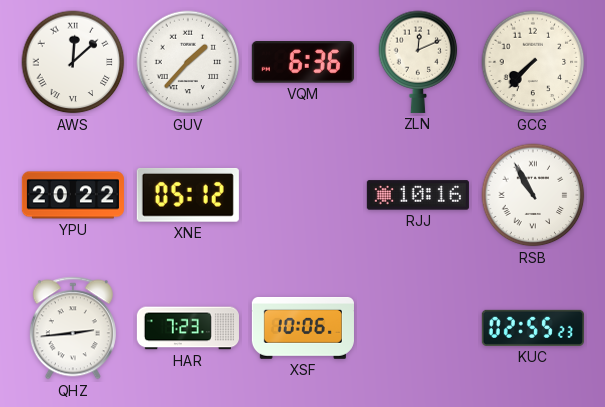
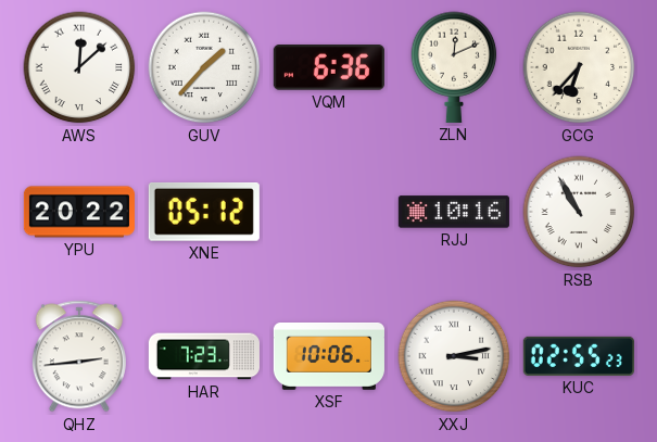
GCG: 7:37 -> 6:37 (579, 67)
XXJ: none -> 3:13 (454, 356)
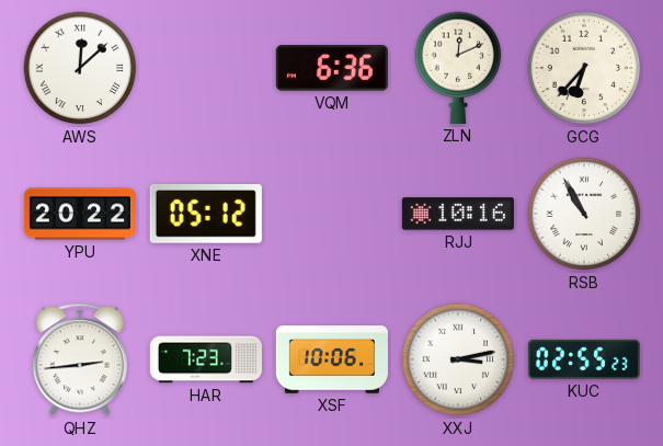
GUV: 1:37 -> none (204, 67)
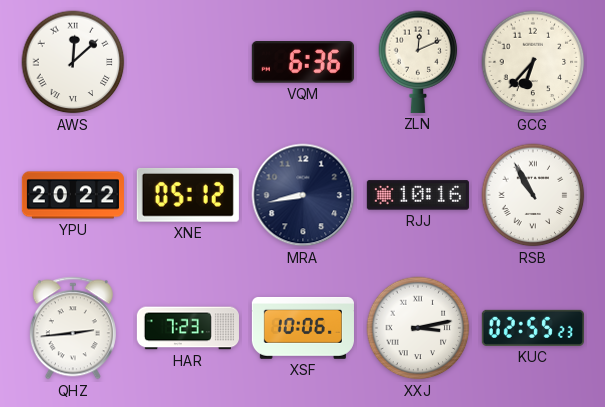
MRA: none -> 8:43 (303, 195)
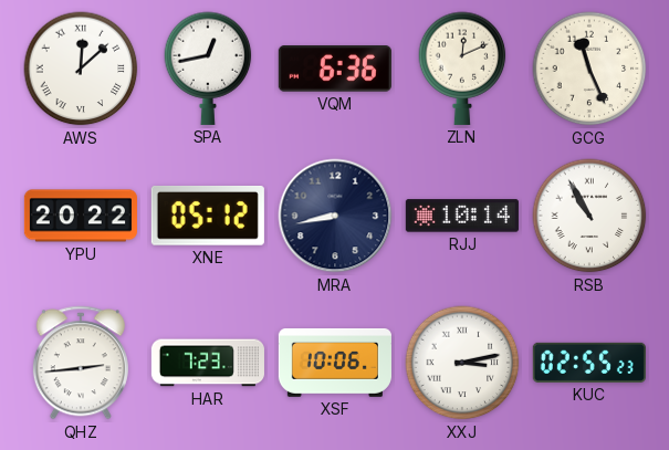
SPA: none -> 12:43 (208, 69)
GCG: 6:37 -> 11:26 (589, 69)
RJJ: 10:16 -> 10:14 (462, 216)
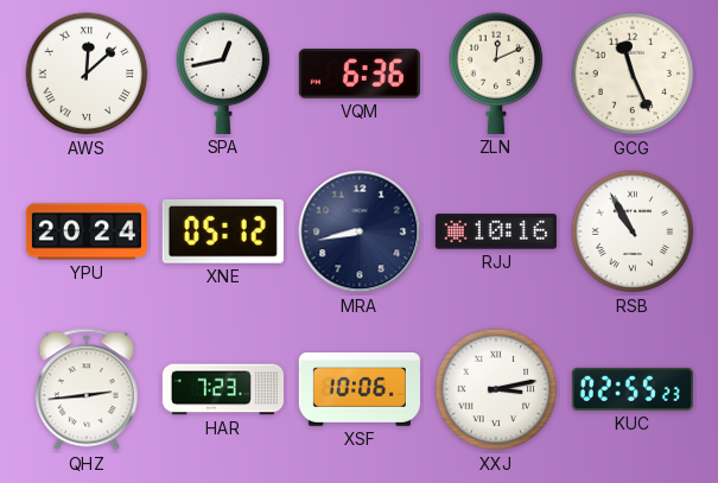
YPU: 20:22 -> 20:24 (87, 231)
RJJ: 10:14 -> 10:16 (496, 231)
